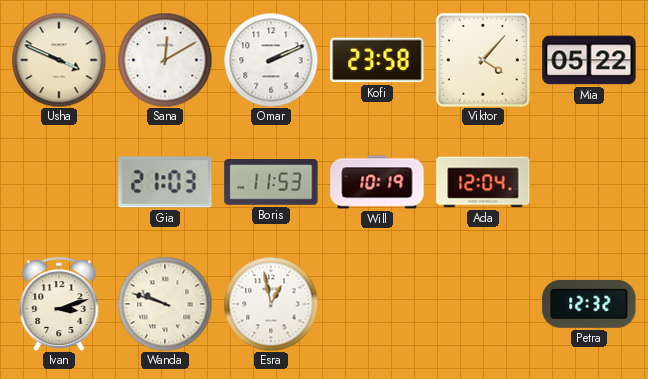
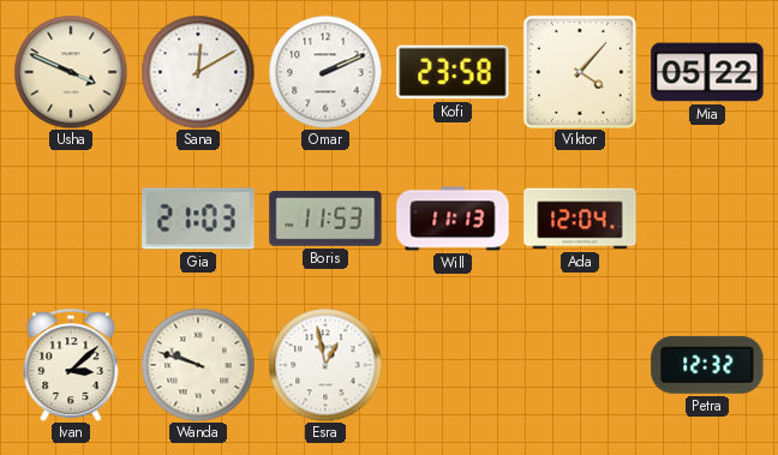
Will: 10:19 -> 11:13 (453, 218)
Ivan: 3:12 -> 3:08 (71, 365)
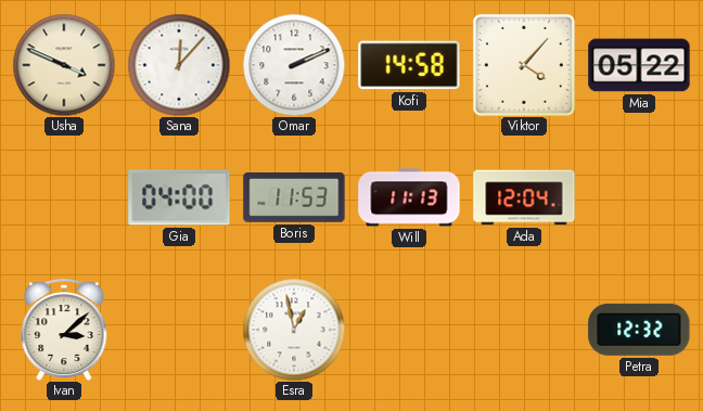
Sana: 12:10 -> 12:07 (179, 65)
Kofi: 23:58 -> 14:58 (409, 65)
Gia: 21:03 -> 04:00 (179, 197)
Wanda: 9:48 -> none (198, 365)
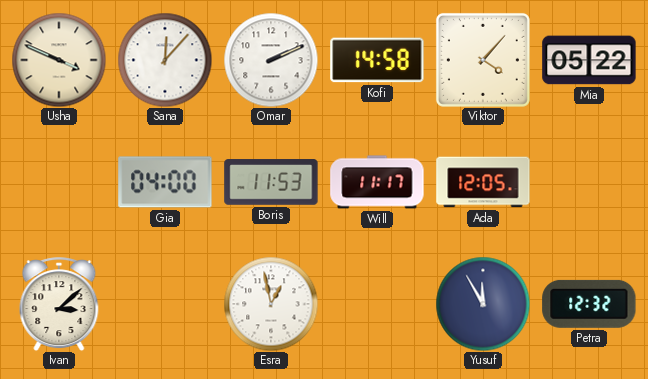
Will: 11:13 -> 11:17 (377, 182)
Ada: 12:04 -> 12:05 (483, 182)
Yusuf: none -> 11:55 (483, 304)
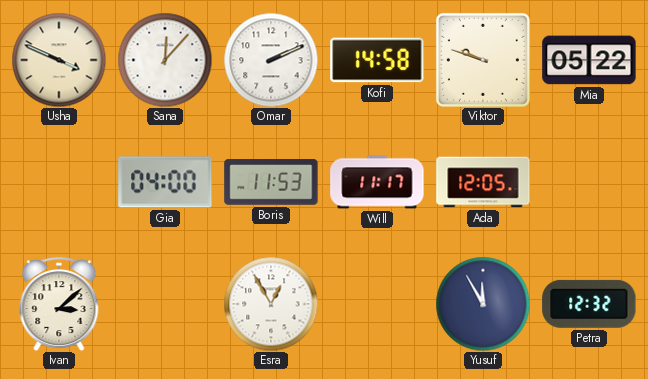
Viktor: 4:07 -> 9:48 (483, 60)
Esra: 12:58 -> 12:55 (271, 304)
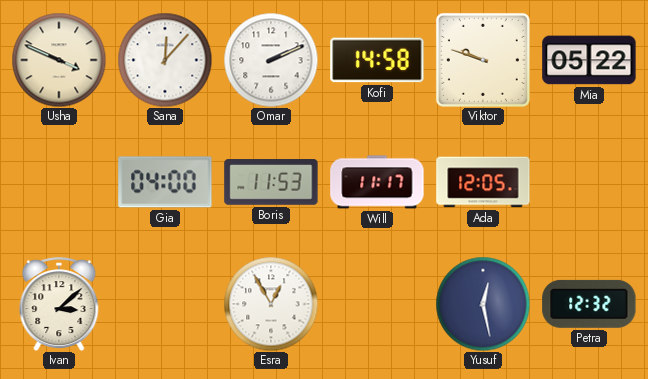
Yusuf: 11:55 -> 12:28 (483, 304)
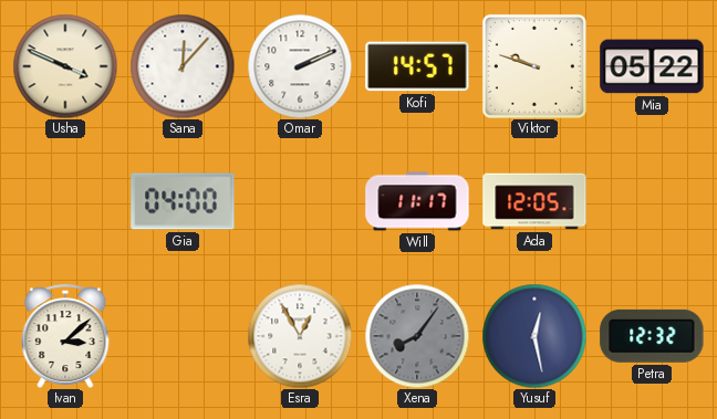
Kofi: 14:58 -> 14:57 (417, 66)
Boris: 11:53 -> none (271, 182)
Xena: none -> 8:06 (417, 336)
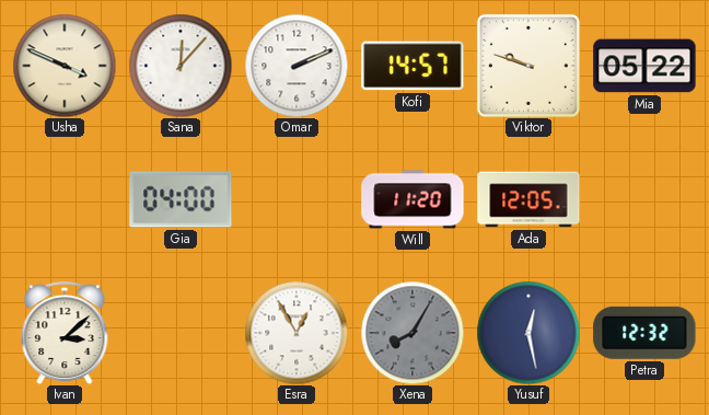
Will: 11:17 -> 11:20 (412, 199)
Xena: 8:06 -> 8:05 (412, 333)
